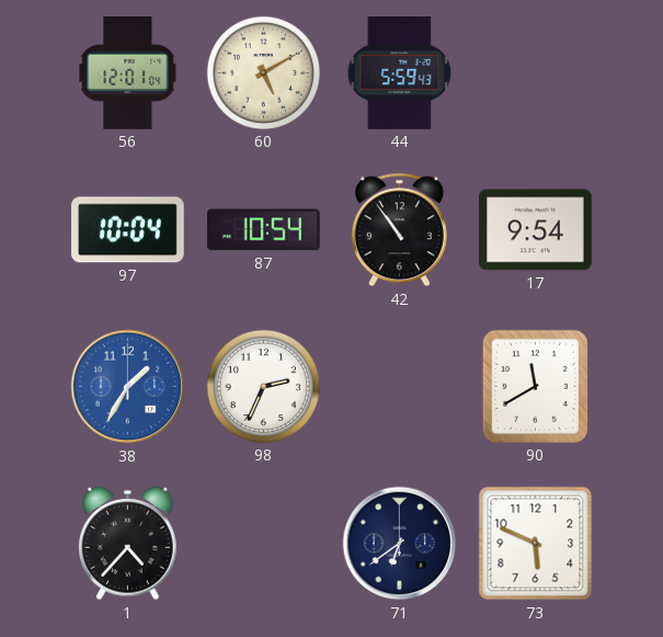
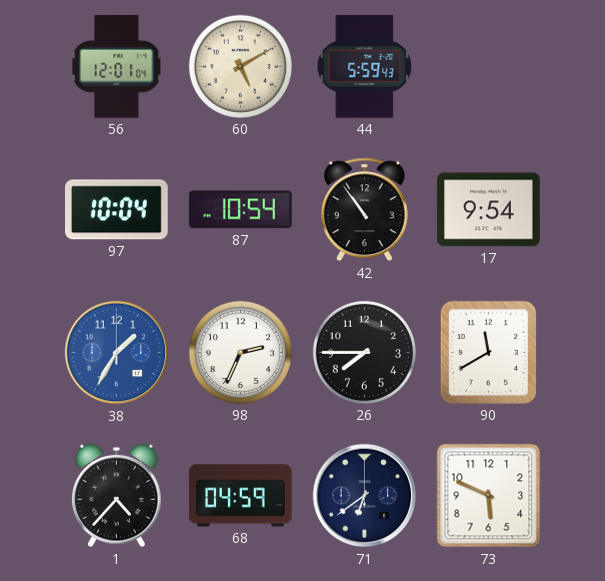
26: none -> 7:45 (364, 352)
68: none -> 04:59 (241, 496)
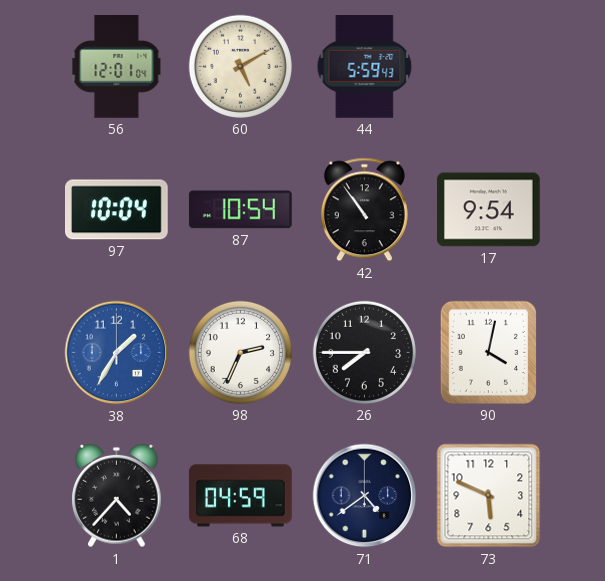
90: 11:40 -> 4:02 (488, 352)
71: 6:39 -> 4:39 (365, 496)
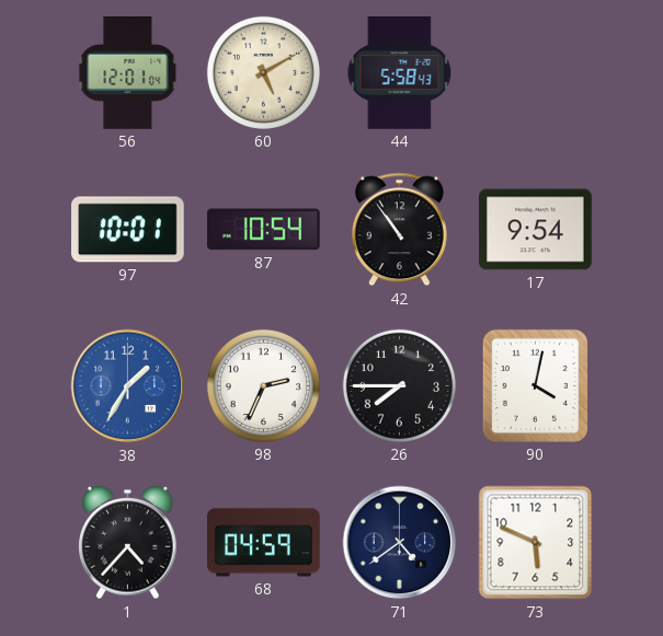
44: 5:59 -> 5:58 (400, 73)
97: 10:04 -> 10:01 (128, 230)
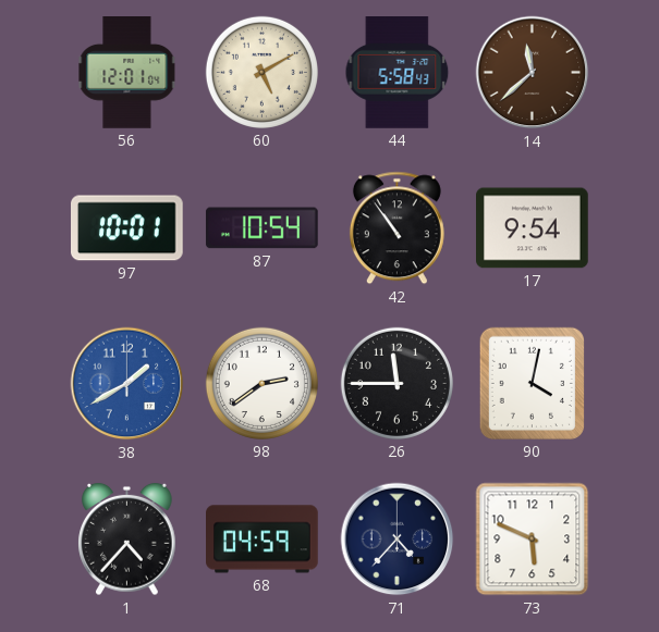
14: none -> 11:38 (533, 73)
38: 1:35 -> 1:40 (127, 384)
98: 2:34 -> 2:39 (261, 383)
26: 7:45 -> 11:45 (396, 383)
71: 4:39 -> 4:37 (398, 540)
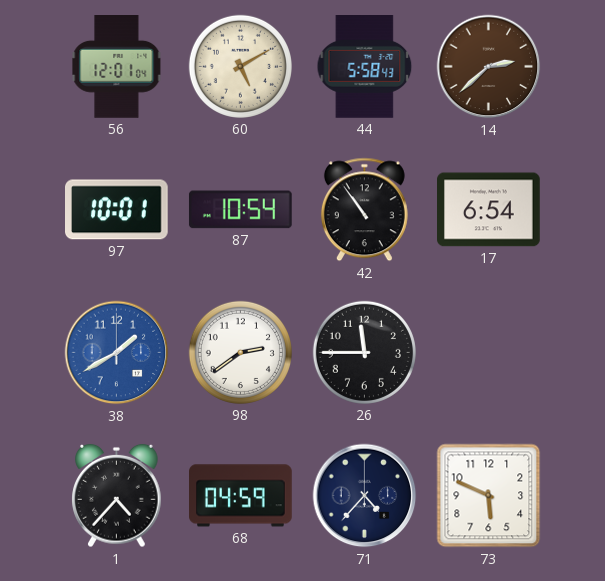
14: 11:38 -> 2:38 (489, 67)
17: 9:54 -> 6:54 (489, 210)
90: 4:02 -> none (532, 383)
